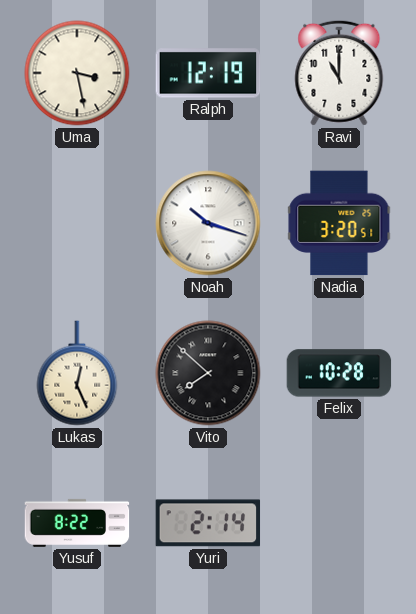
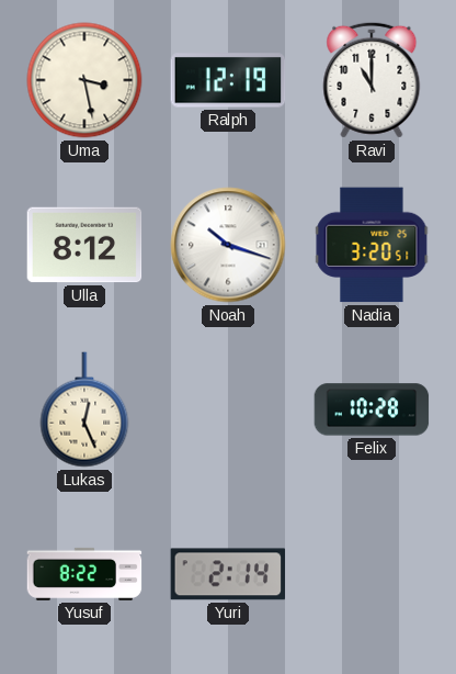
Ulla: none -> 8:12 (84, 245)
Vito: 7:52 -> none (208, 373)
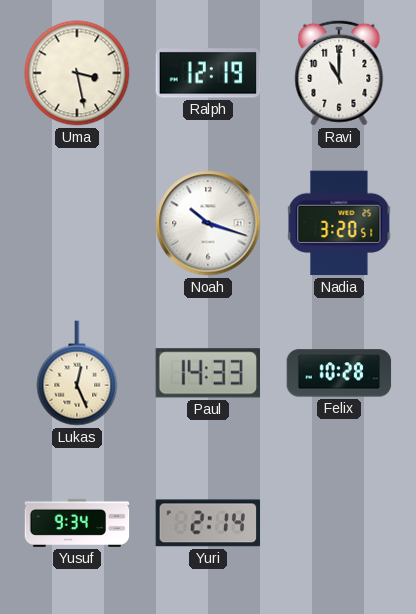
Ulla: 8:12 -> none (84, 245)
Paul: none -> 14:33 (208, 373)
Yusuf: 8:22 -> 9:34 (77, 523)
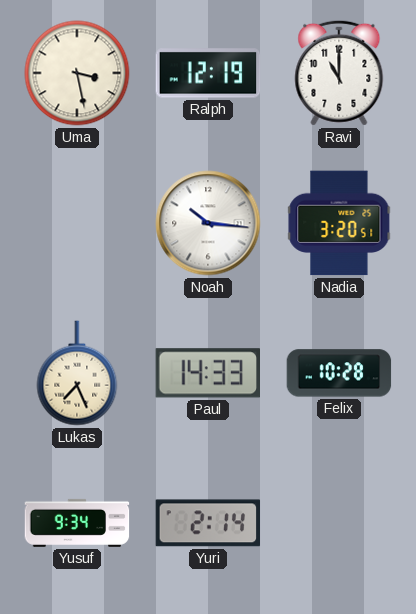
Noah: 10:18 -> 10:16 (208, 223)
Lukas: 12:26 -> 7:26 (77, 373)
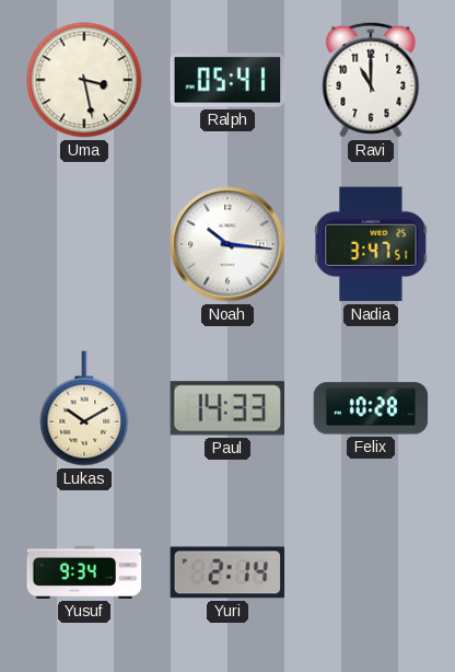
Ralph: 12:19 -> 05:41 (227, 80)
Nadia: 3:20 -> 3:47 (371, 244)
Lukas: 7:26 -> 10:10 (84, 408)
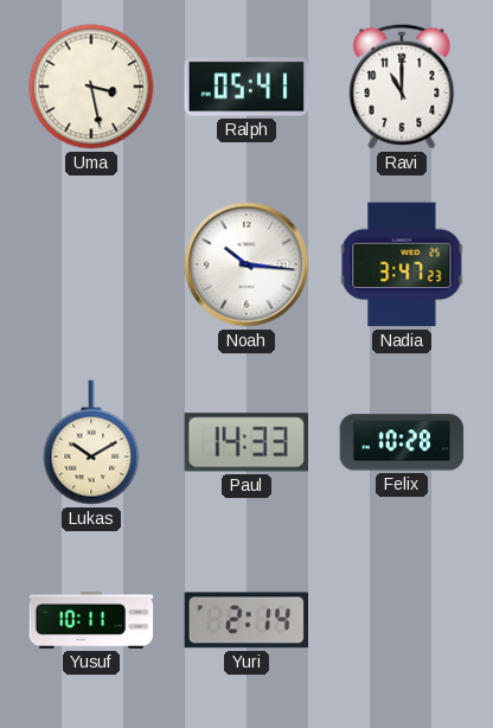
Nadia: 3:47:51 -> 3:47:23 (402, 264)
Yusuf: 9:34 -> 10:11 (91, 620)
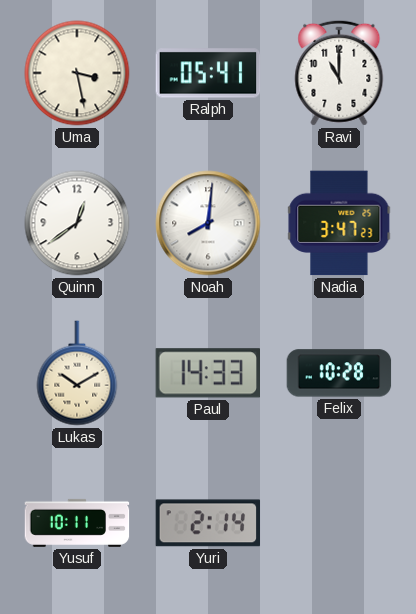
Quinn: none -> 12:39 (77, 223)
Noah: 10:16 -> 8:01 (208, 223)
